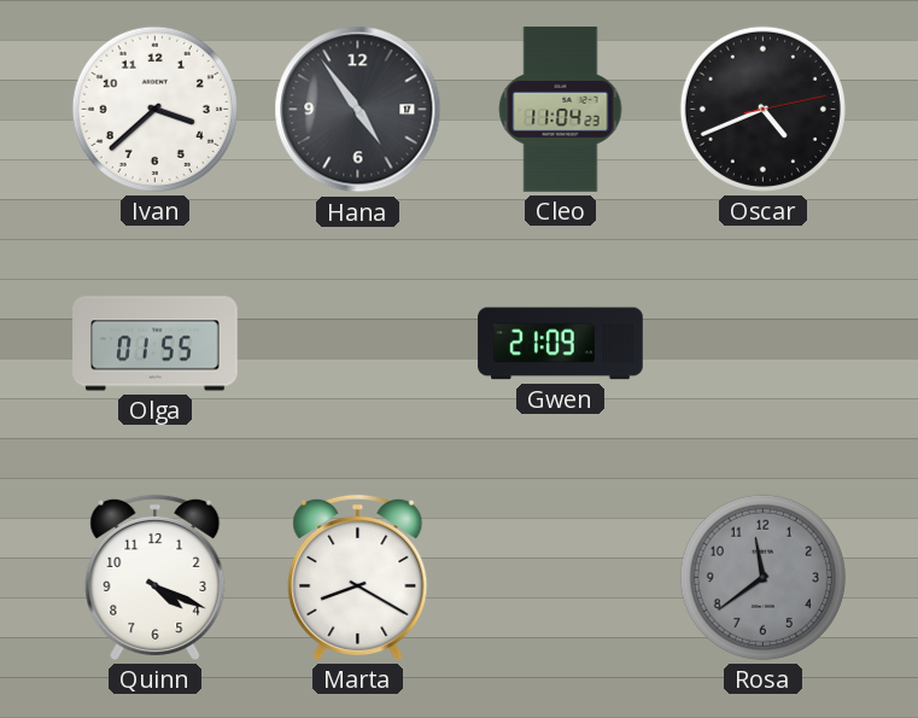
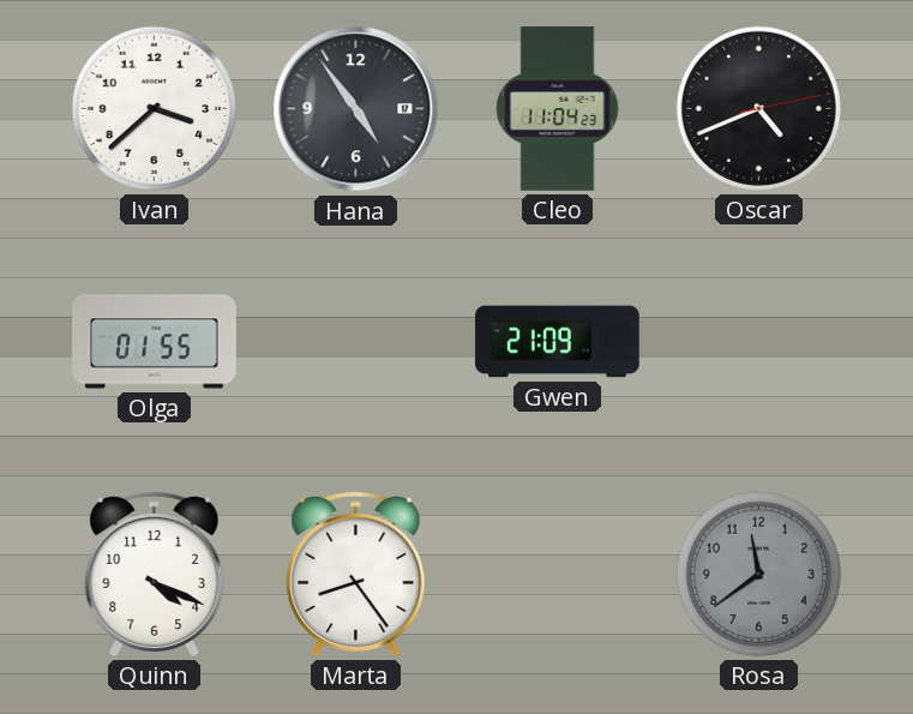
Marta: 8:20 -> 8:24 (356, 574)
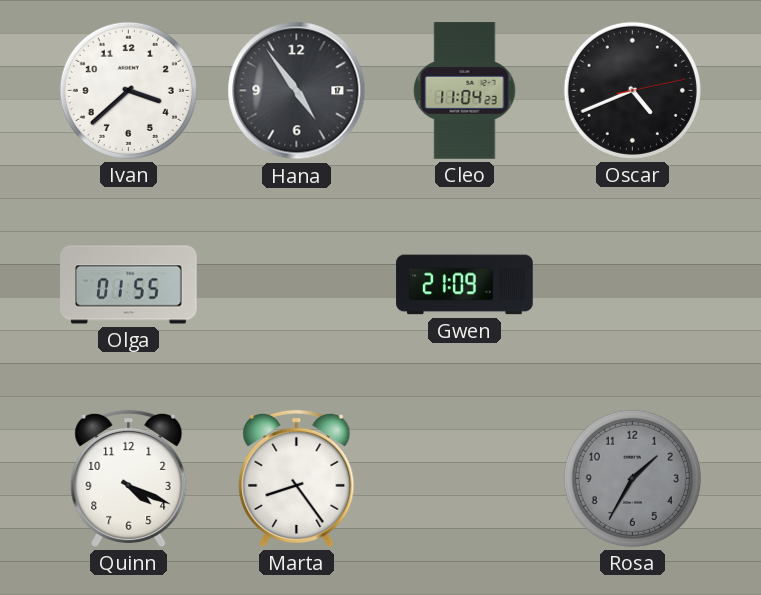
Rosa: 11:39 -> 1:35 (632, 478)
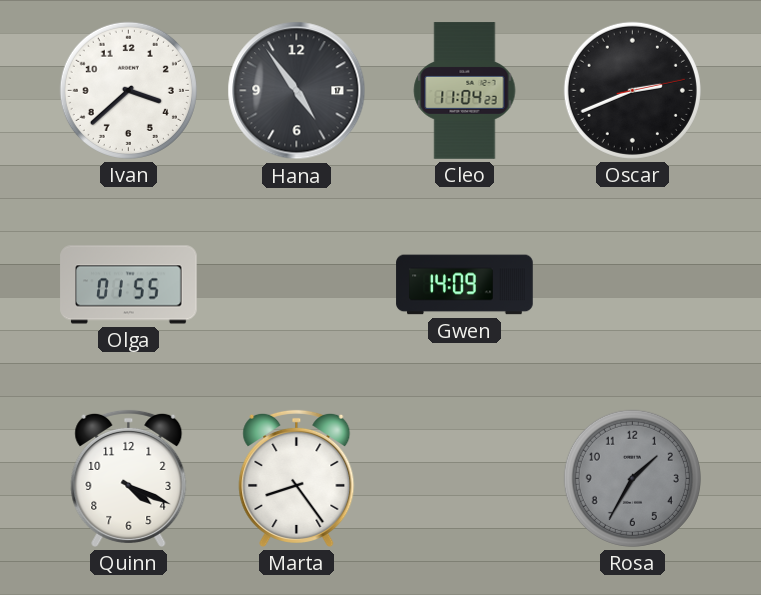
Oscar: 4:41 -> 2:41 (632, 90)
Gwen: 21:09 -> 14:09 (465, 285)
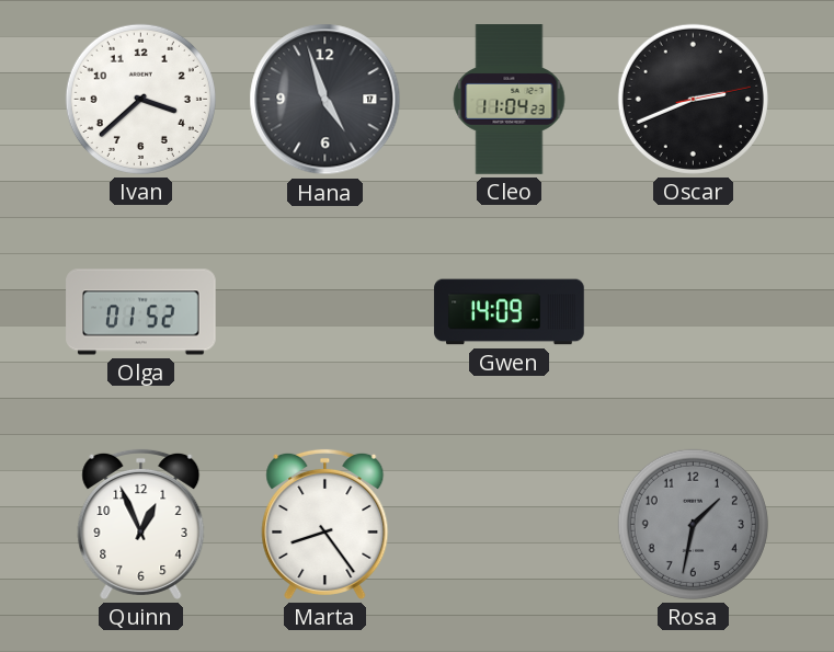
Hana: 4:54 -> 4:57 (325, 100)
Olga: 01:55 -> 01:52 (141, 312)
Quinn: 4:19 -> 12:56 (141, 524)
Rosa: 1:35 -> 1:32 (693, 524)
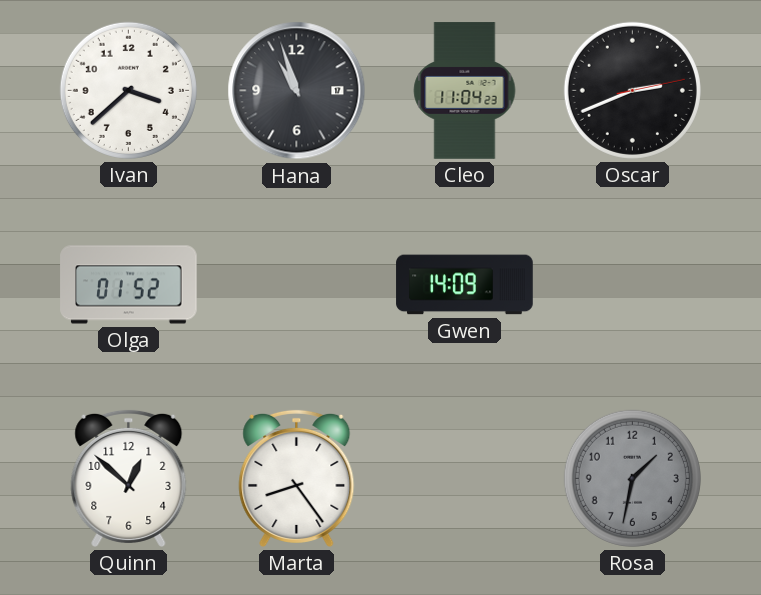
Hana: 4:57 -> 10:57 (297, 91)
Quinn: 12:56 -> 12:52 (129, 478)
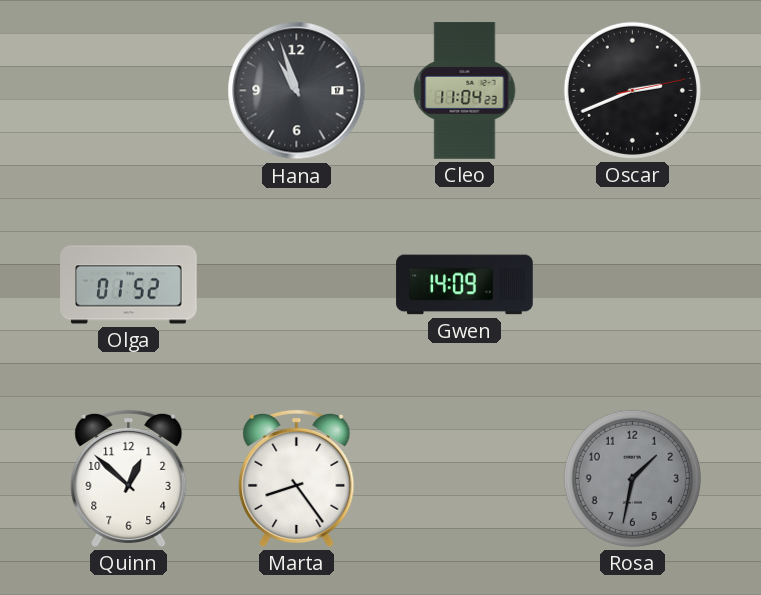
Ivan: 3:38 -> none (128, 90)
